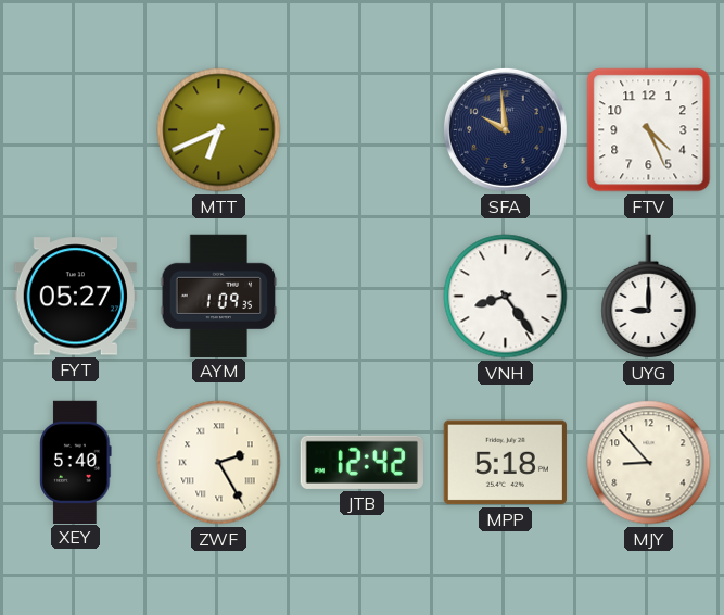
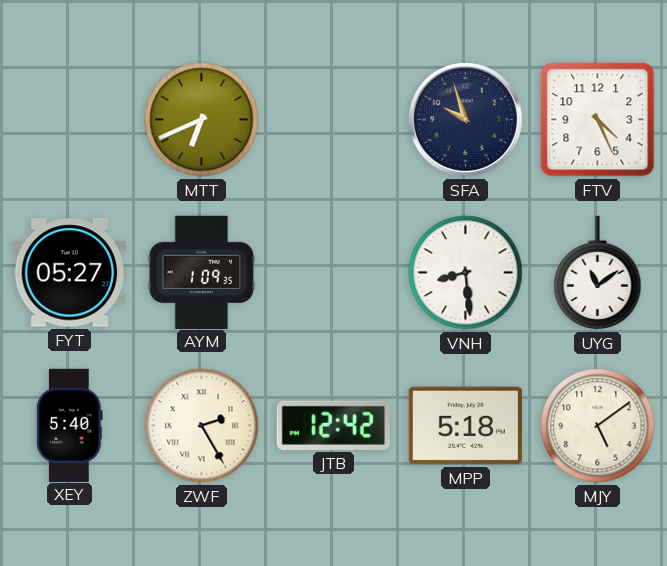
SFA: 9:59 -> 9:57 (465, 119)
VNH: 8:24 -> 8:29 (466, 273)
UYG: 9:00 -> 11:09 (598, 273)
MJY: 8:53 -> 5:09 (598, 426)
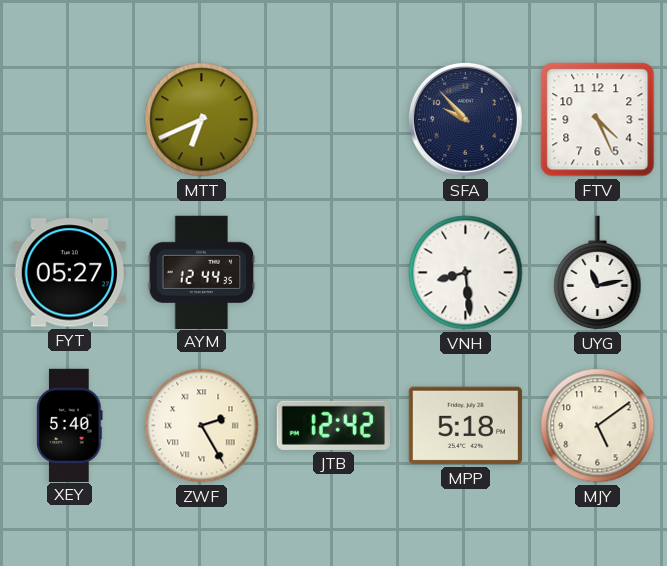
SFA: 9:57 -> 9:53 (465, 119)
AYM: 1:09 -> 12:44 (202, 272)
UYG: 11:09 -> 11:13 (598, 273)
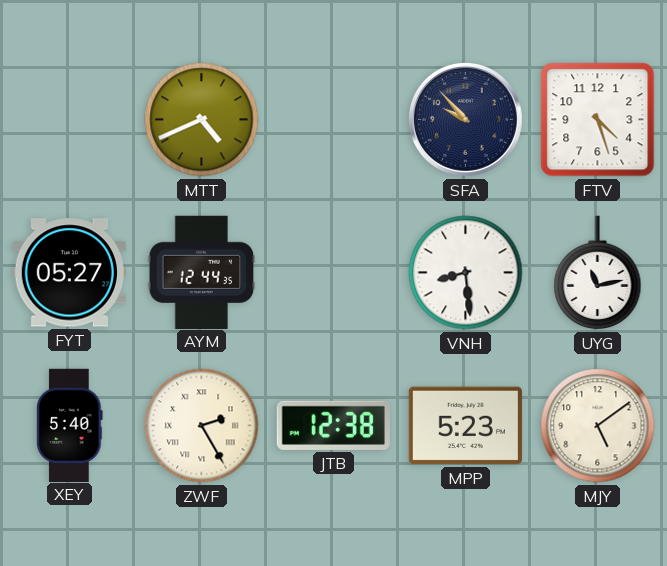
MTT: 6:41 -> 4:41 (202, 120)
FTV: 4:26 -> 4:27 (598, 120)
JTB: 12:42 -> 12:38 (333, 425)
MPP: 5:18 -> 5:23 (465, 426)
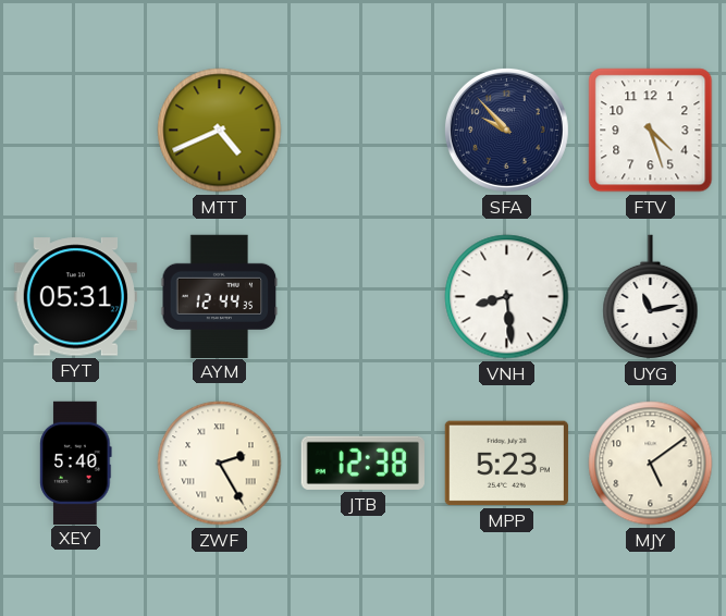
FYT: 05:27 -> 05:31 (75, 297)
